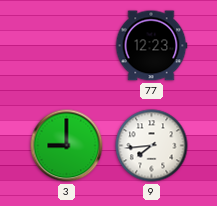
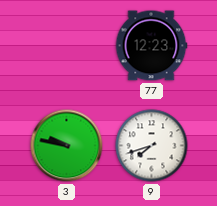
3: 9:00 -> 9:47 (67, 146)
9: 7:44 -> 7:42 (152, 146)
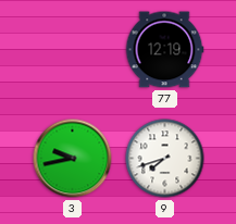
77: 12:23 -> 12:19 (164, 50)
3: 9:47 -> 9:43 (73, 159)
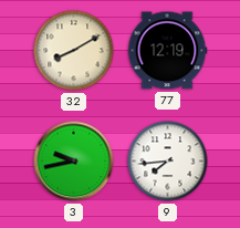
32: none -> 8:10 (74, 51)
9: 7:42 -> 7:44 (168, 162)
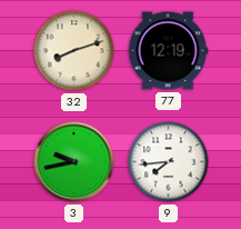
32: 8:10 -> 8:12 (74, 51)
